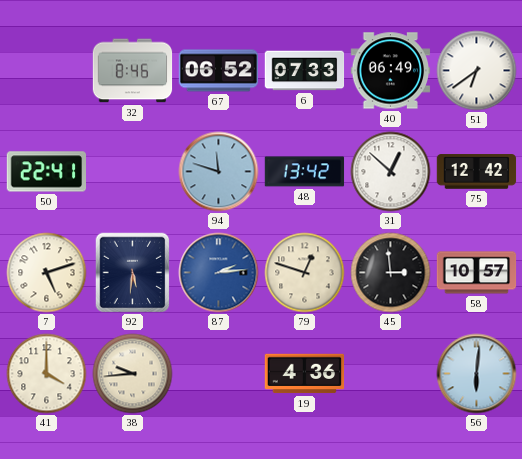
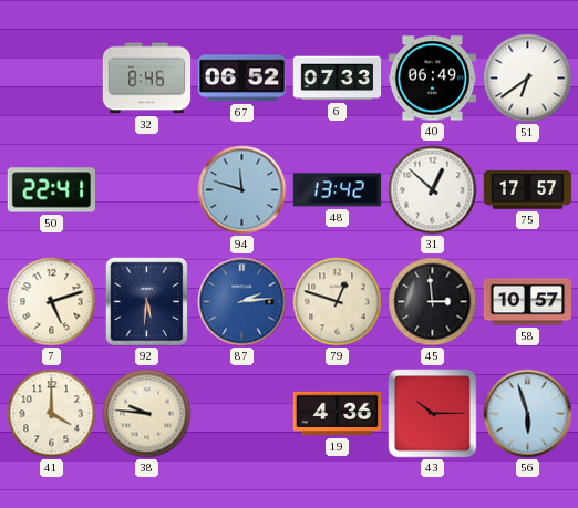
75: 12:42 -> 17:57 (528, 190)
38: 9:44 -> 9:46 (147, 414)
43: none -> 10:15 (433, 414)
56: 6:01 -> 5:57 (528, 414)
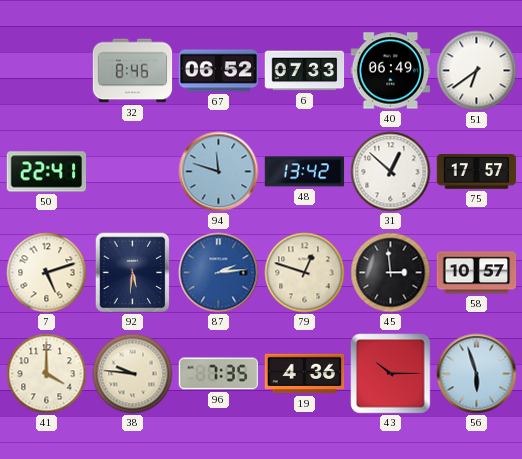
96: none -> 7:35 (219, 374)
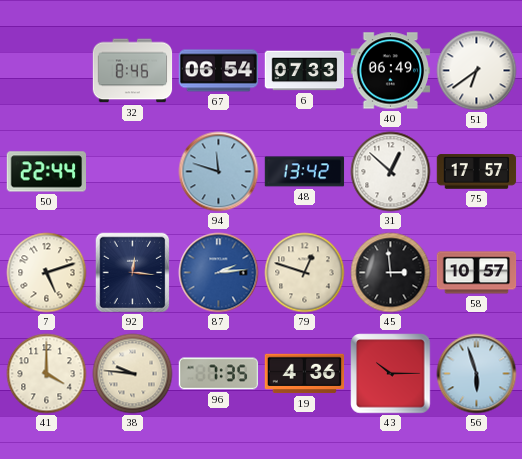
67: 06:52 -> 06:54 (219, 71)
50: 22:41 -> 22:44 (47, 172)
92: 5:31 -> 12:16 (133, 273)
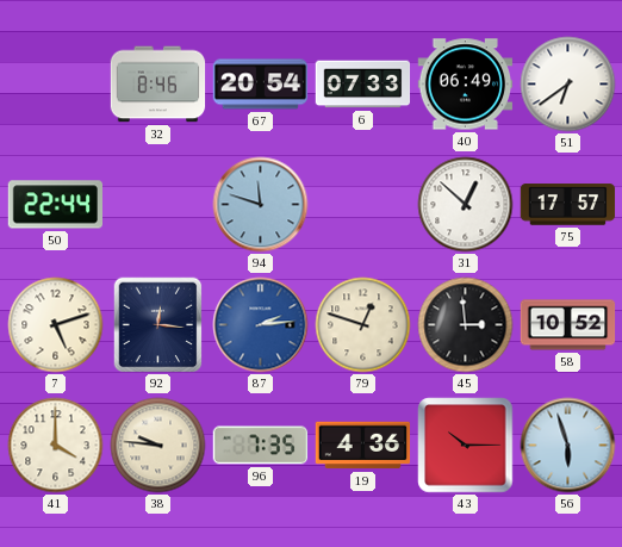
67: 06:54 -> 20:54 (261, 85)
48: 13:42 -> none (305, 172)
58: 10:57 -> 10:52 (568, 325)
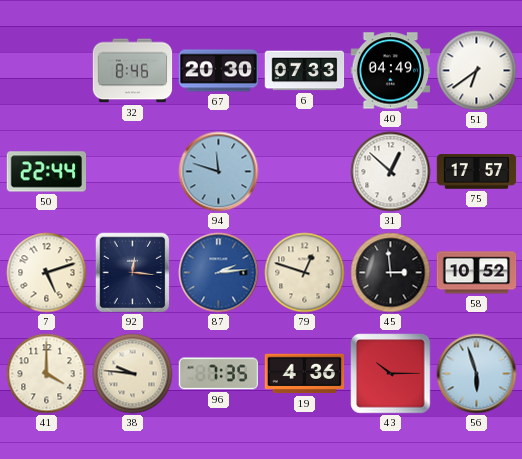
67: 20:54 -> 20:30 (219, 71)
40: 06:49 -> 04:49 (391, 71)
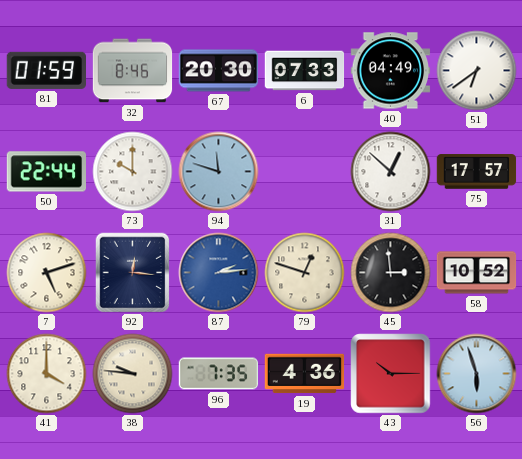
81: none -> 01:59 (46, 70)
73: none -> 10:00 (133, 172)
